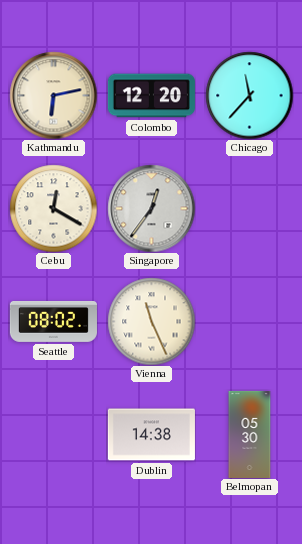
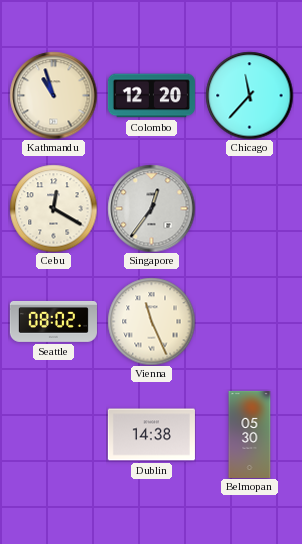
Kathmandu: 6:13 -> 10:57 (53, 95)
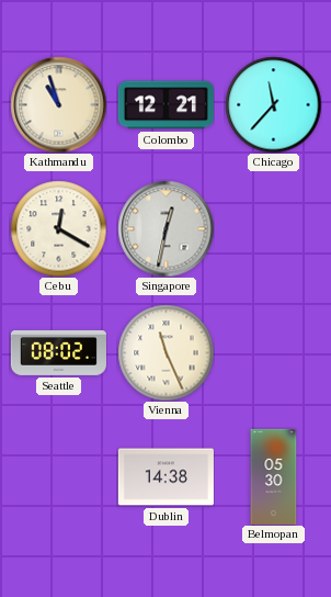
Colombo: 12:20 -> 12:21 (165, 105)
Singapore: 12:36 -> 12:32 (165, 228)
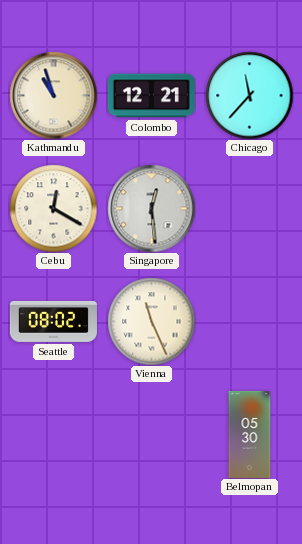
Singapore: 12:32 -> 12:29 (151, 208)
Dublin: 14:38 -> none (165, 477)
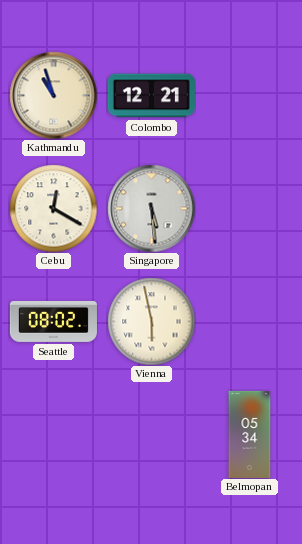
Chicago: 11:37 -> none (249, 95)
Singapore: 12:29 -> 5:29 (151, 208)
Vienna: 11:26 -> 5:58 (151, 321)
Belmopan: 05:30 -> 05:34 (250, 434)
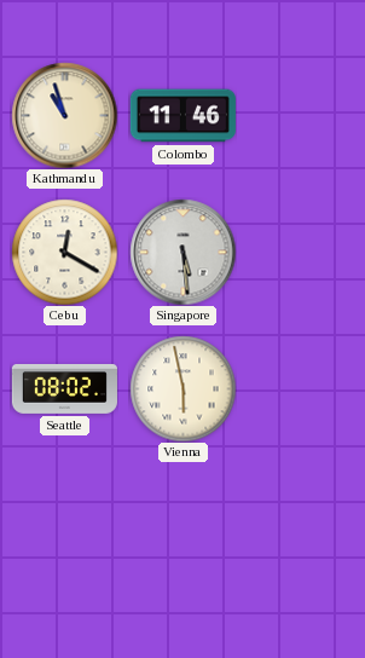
Colombo: 12:21 -> 11:46 (182, 116)
Belmopan: 05:34 -> none (250, 434)
